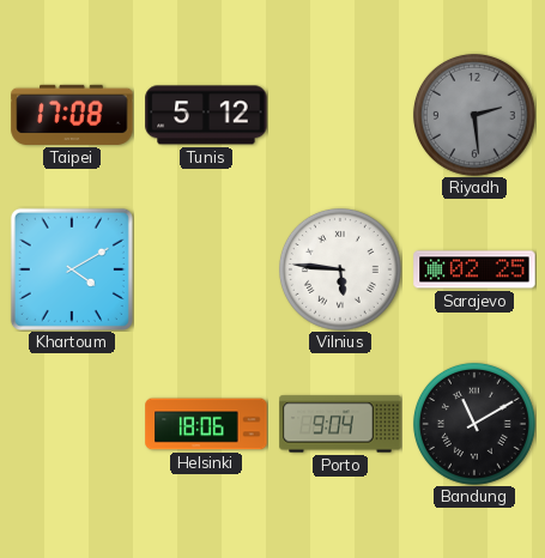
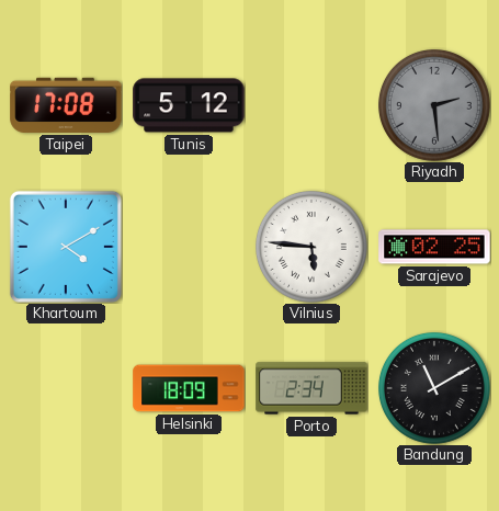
Helsinki: 18:06 -> 18:09 (189, 388)
Porto: 9:04 -> 2:34 (311, 388)
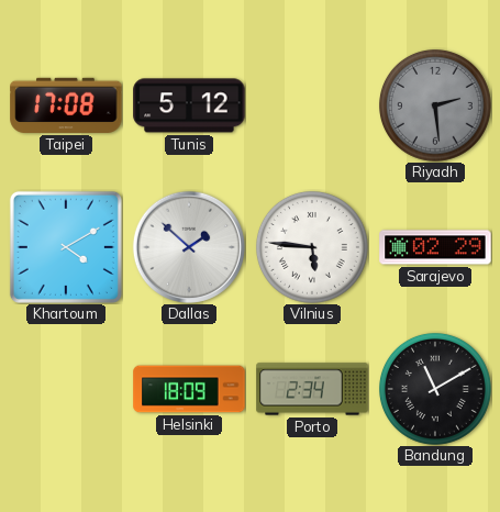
Dallas: none -> 1:52 (189, 247)
Sarajevo: 02:25 -> 02:29 (435, 247)
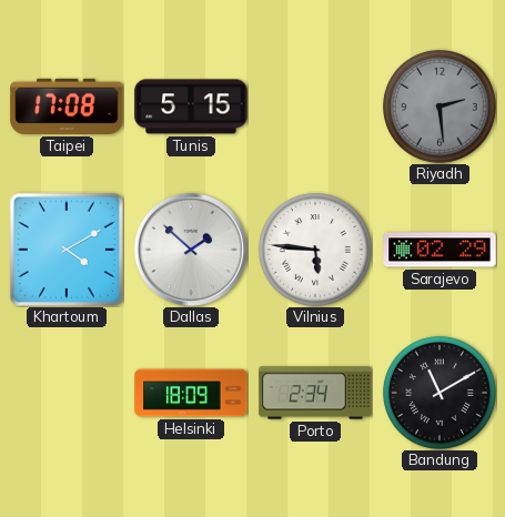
Tunis: 5:12 -> 5:15 (191, 107)
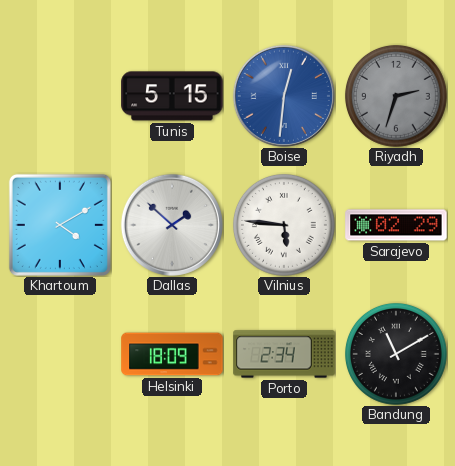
Taipei: 17:08 -> none (67, 107)
Boise: none -> 12:31 (284, 96)
Riyadh: 2:29 -> 2:33 (396, 96)
